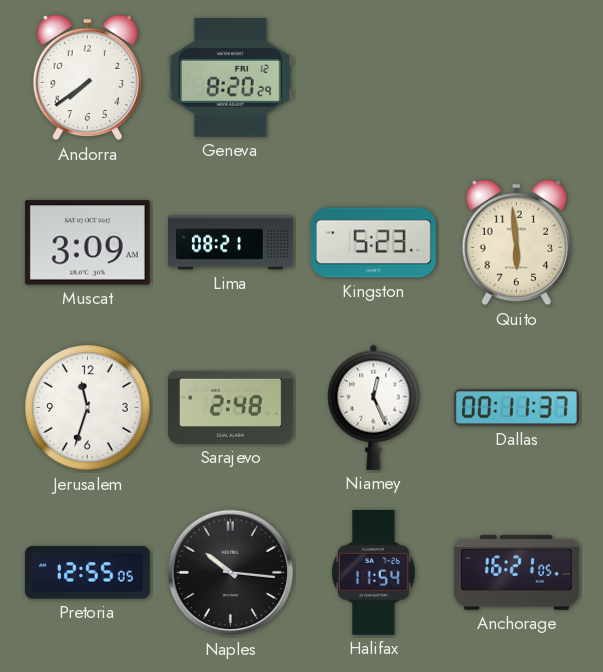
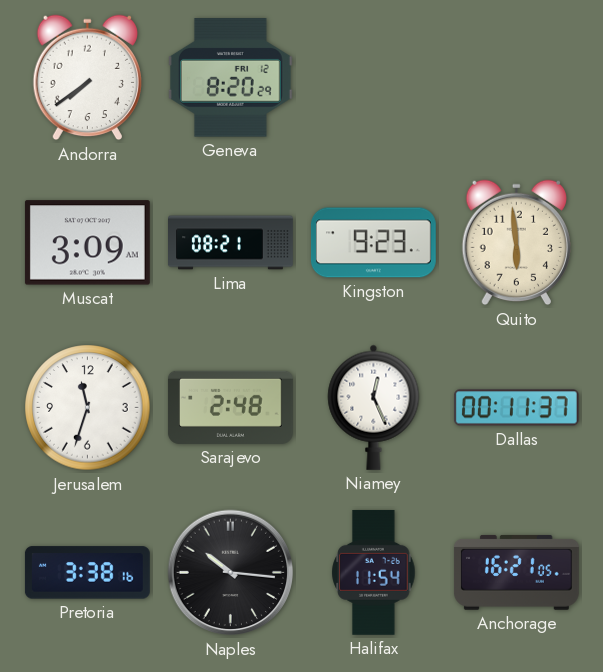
Kingston: 5:23 -> 9:23 (373, 243)
Pretoria: 12:55 -> 3:38 (87, 573)
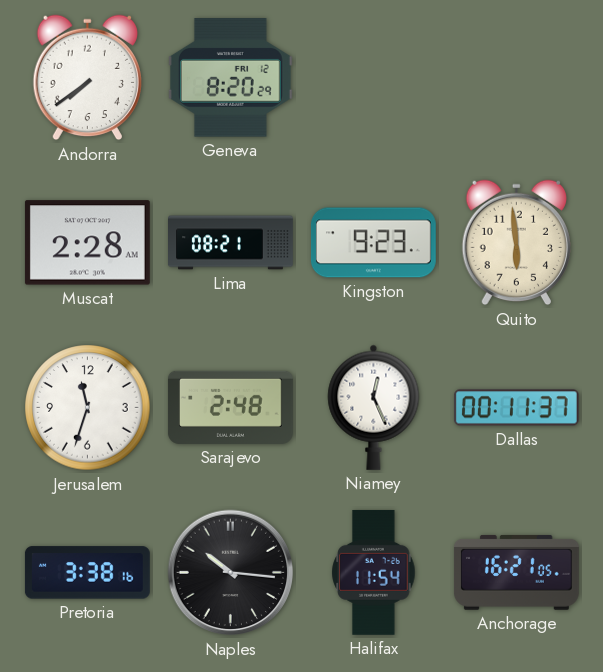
Muscat: 3:09 -> 2:28 (87, 243)
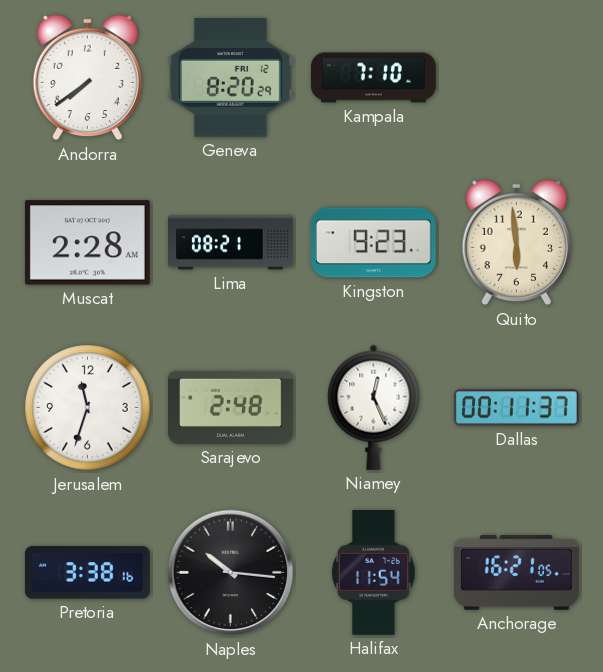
Kampala: none -> 7:10 (373, 78)
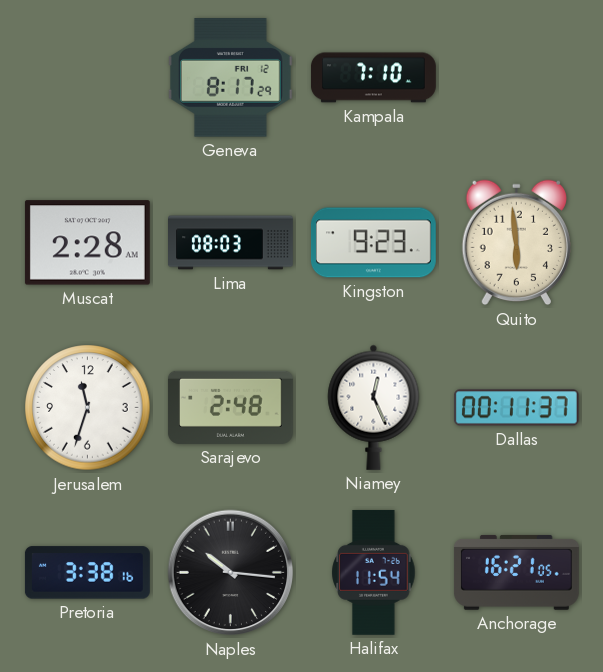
Andorra: 7:39 -> none (87, 78)
Geneva: 8:20 -> 8:17 (230, 78)
Lima: 08:21 -> 08:03 (231, 243)
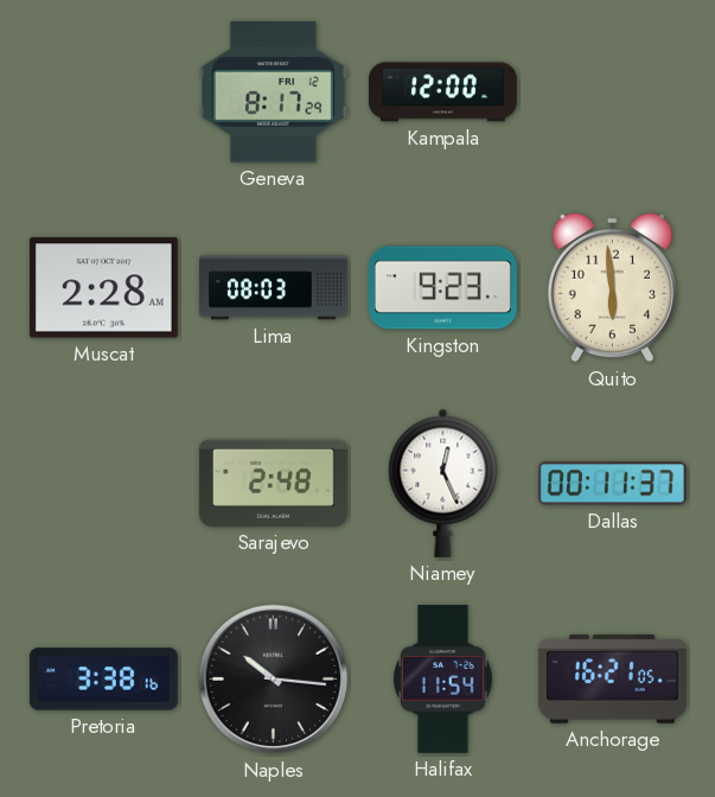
Kampala: 7:10 -> 12:00 (442, 93)
Jerusalem: 11:33 -> none (88, 408)
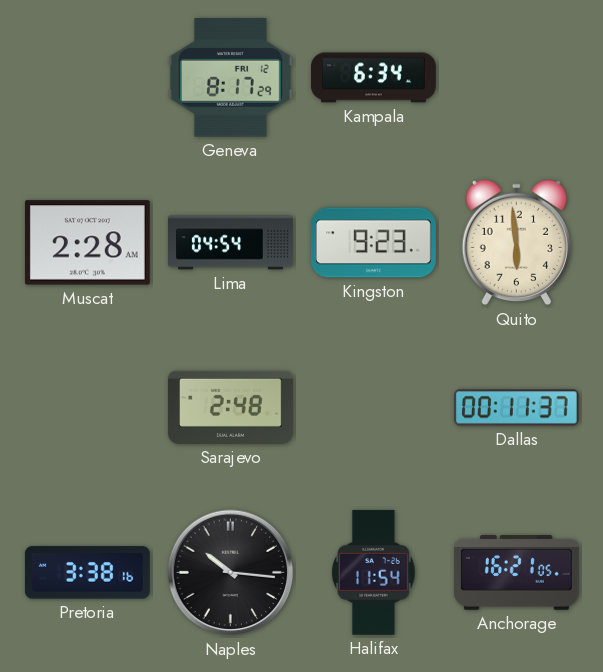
Kampala: 12:00 -> 6:34 (373, 78)
Lima: 08:03 -> 04:54 (231, 243)
Niamey: 12:26 -> none (443, 483)
